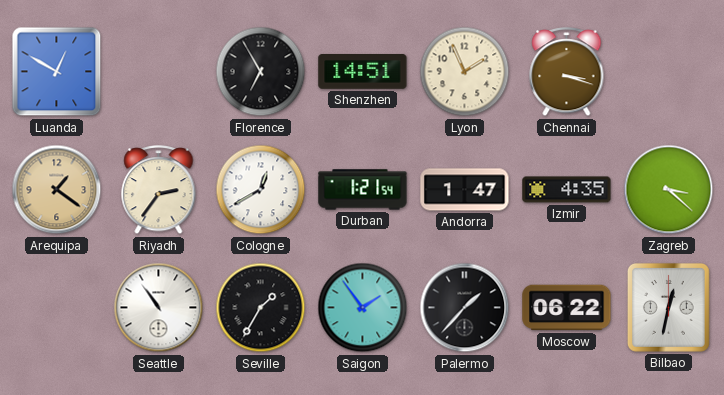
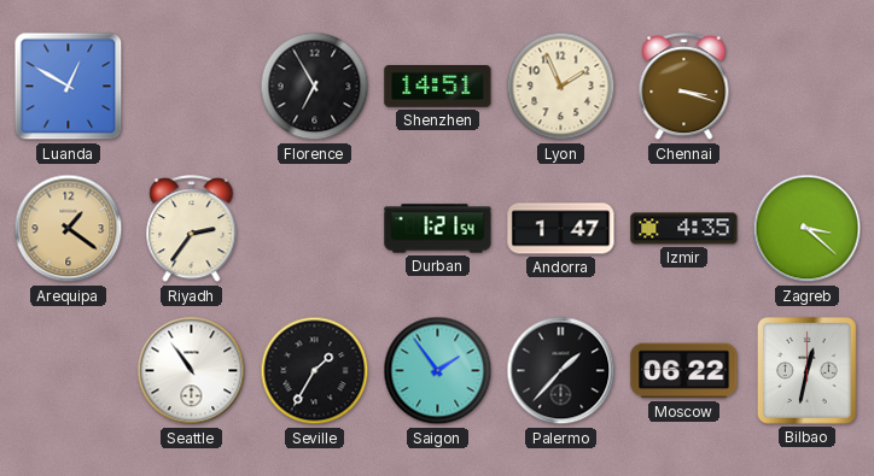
Cologne: 12:40 -> none (261, 190)
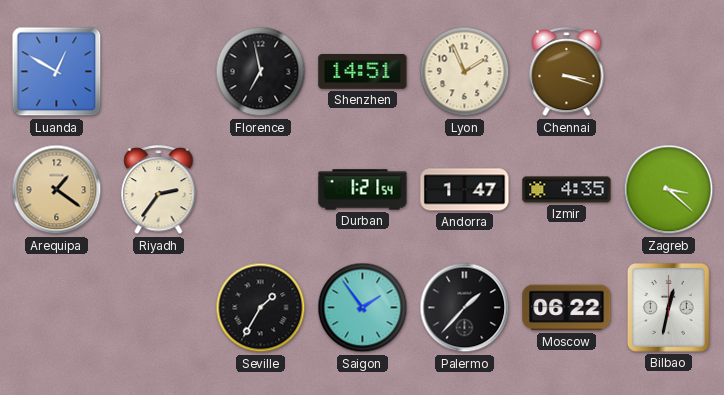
Florence: 6:55 -> 6:58 (261, 72)
Seattle: 10:54 -> none (192, 371)
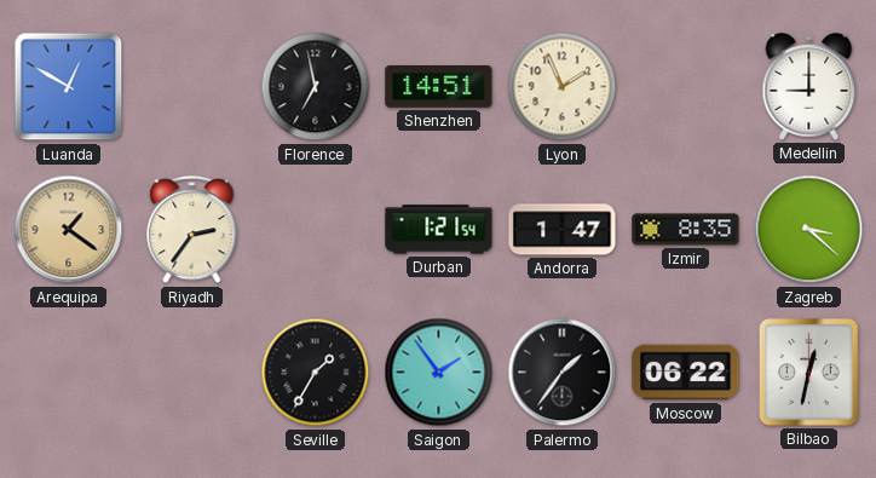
Chennai: 3:18 -> none (567, 72)
Medellin: none -> 9:00 (809, 87)
Izmir: 4:35 -> 8:35 (686, 230)
Palermo: 1:37 -> 1:36 (563, 373)
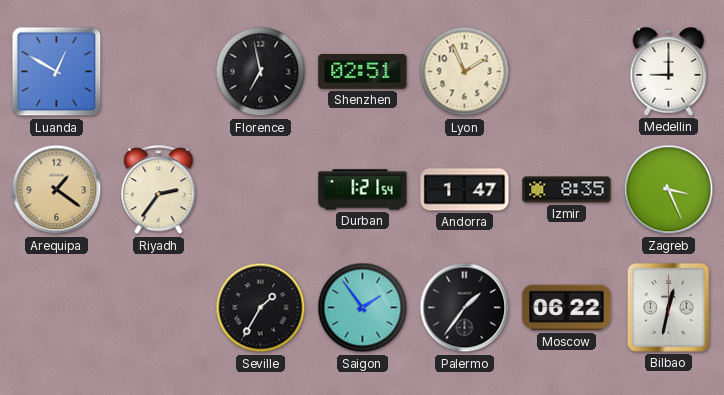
Shenzhen: 14:51 -> 02:51 (363, 72)
Zagreb: 3:22 -> 3:26 (669, 190)
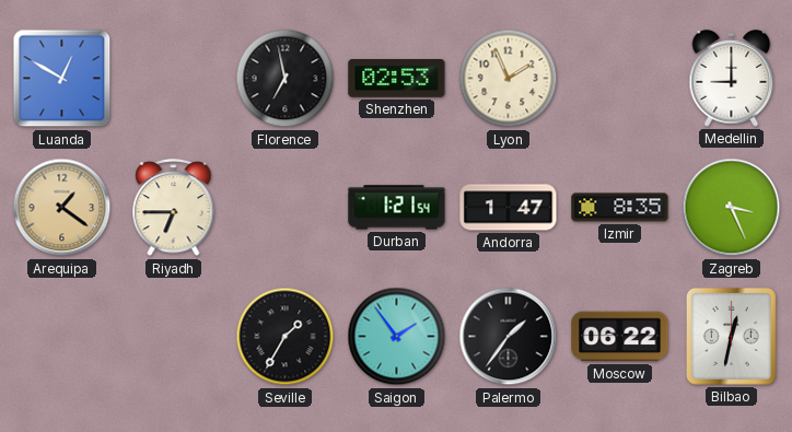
Shenzhen: 02:51 -> 02:53 (397, 79)
Riyadh: 2:36 -> 6:45 (174, 208)
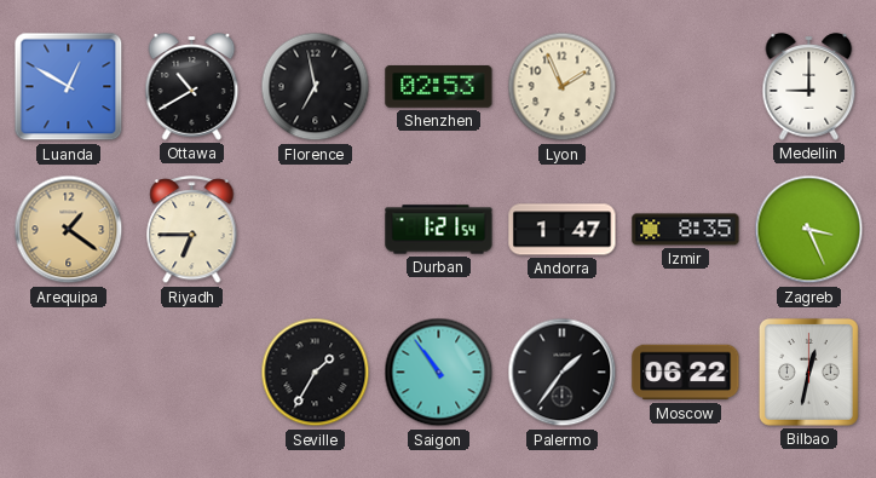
Ottawa: none -> 10:40 (192, 87)
Saigon: 1:54 -> 10:54 (439, 373)
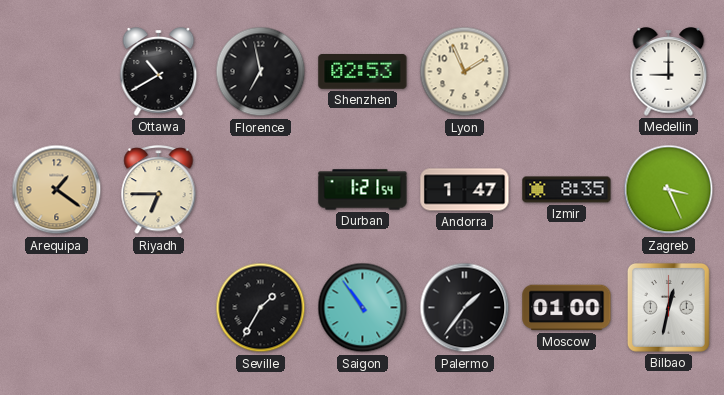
Luanda: 12:50 -> none (69, 87)
Moscow: 06:22 -> 01:00 (567, 308)
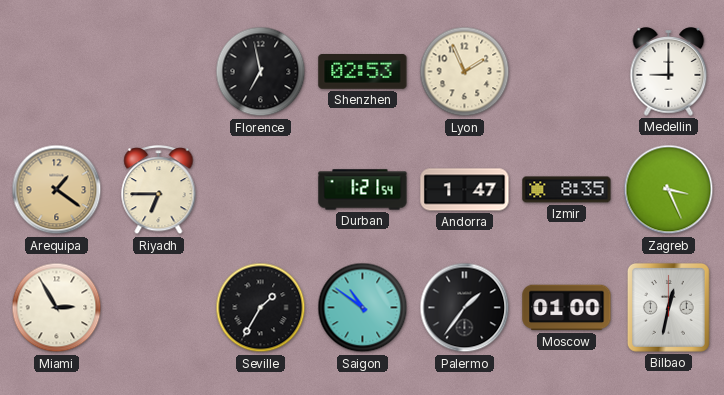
Ottawa: 10:40 -> none (159, 72)
Miami: none -> 2:55 (57, 308)
Saigon: 10:54 -> 10:51 (363, 308)
